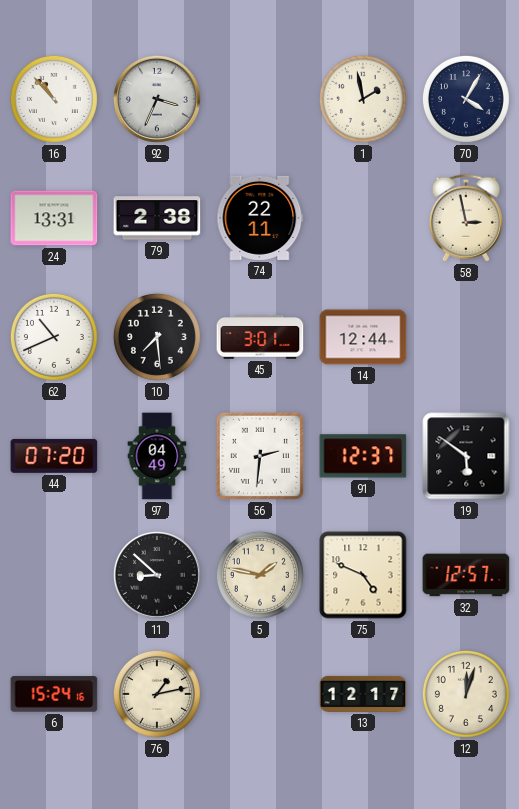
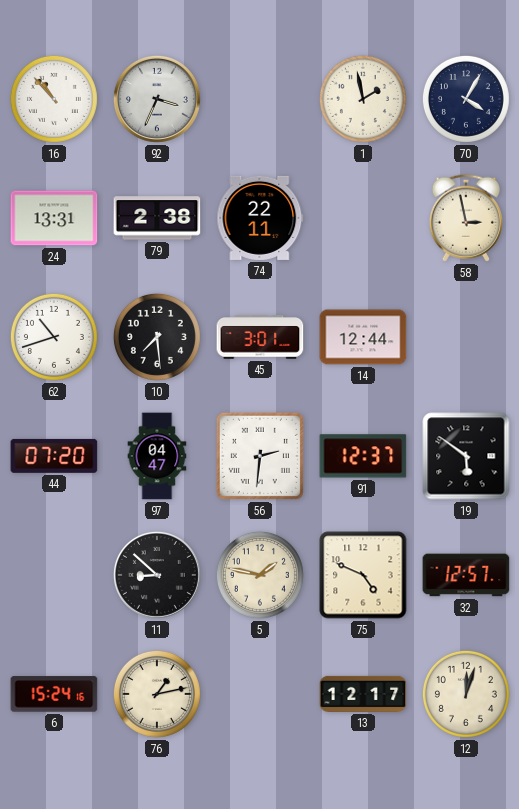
62: 10:41 -> 10:42 (54, 337)
97: 04:49 -> 04:47 (157, 456)
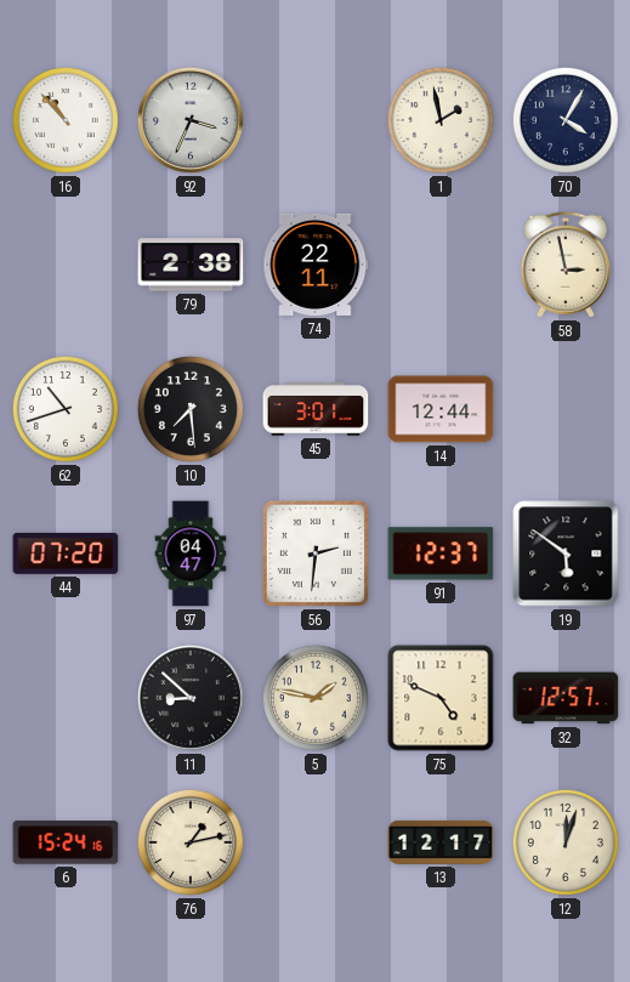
24: 13:31 -> none (54, 218)
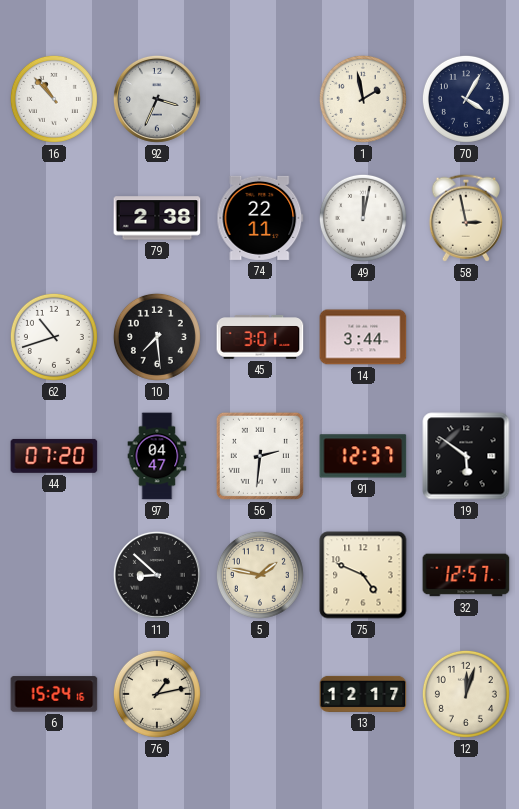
49: none -> 12:02 (363, 218)
14: 12:44 -> 3:44 (363, 337)
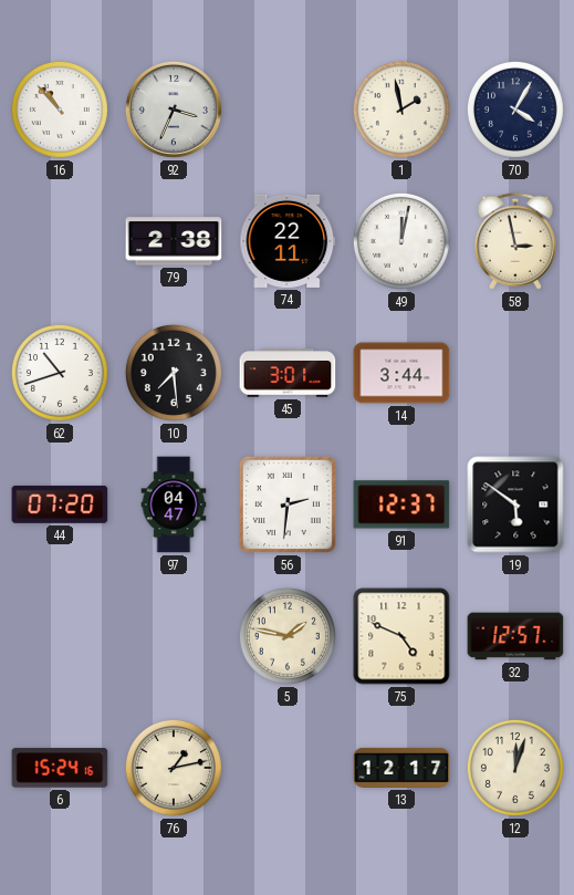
11: 8:52 -> none (157, 575)
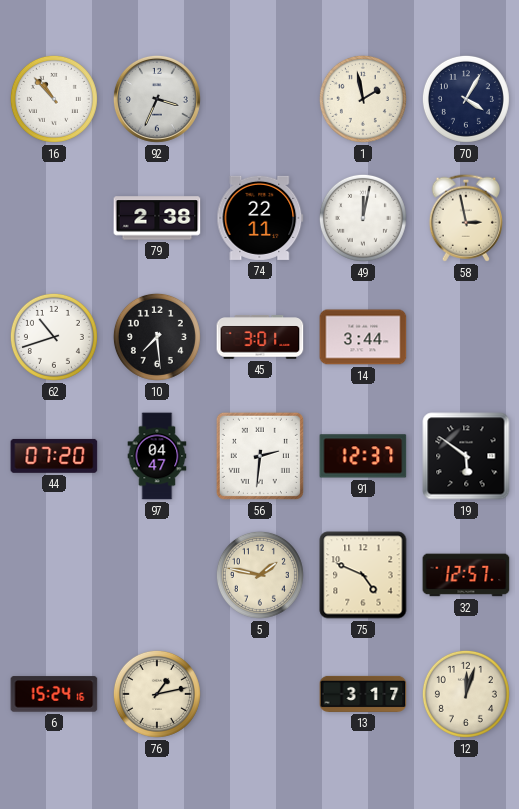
13: 12:17 -> 3:17 (363, 694)
